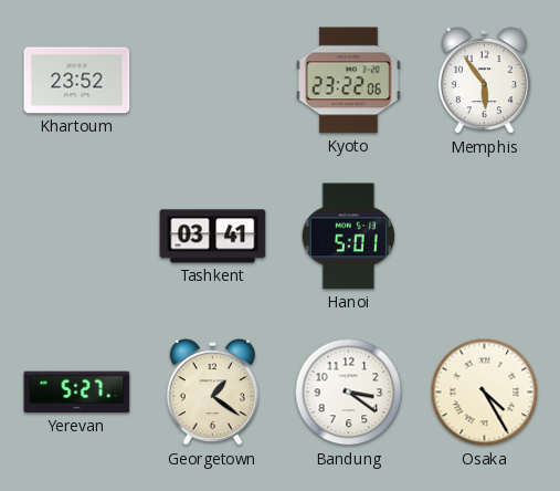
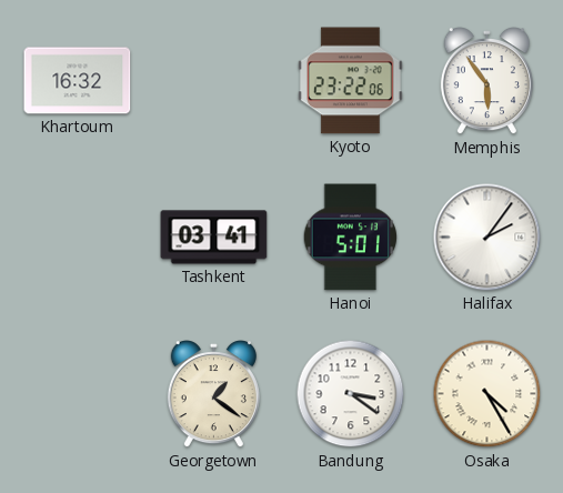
Khartoum: 23:52 -> 16:32 (78, 81)
Halifax: none -> 2:06 (487, 238)
Yerevan: 5:27 -> none (77, 393)
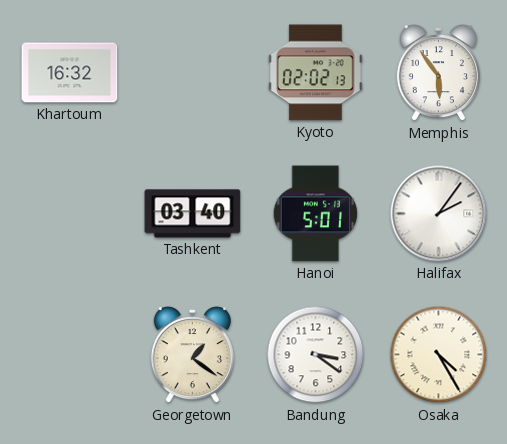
Kyoto: 23:22 -> 02:02 (315, 73)
Tashkent: 03:41 -> 03:40 (193, 214)
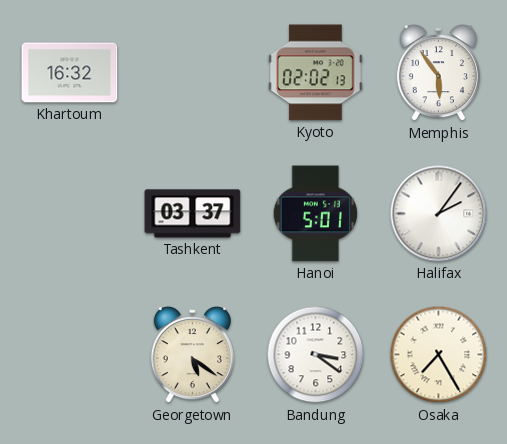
Tashkent: 03:40 -> 03:37 (193, 214)
Georgetown: 1:21 -> 5:21 (192, 356)
Osaka: 4:25 -> 7:25 (439, 355)
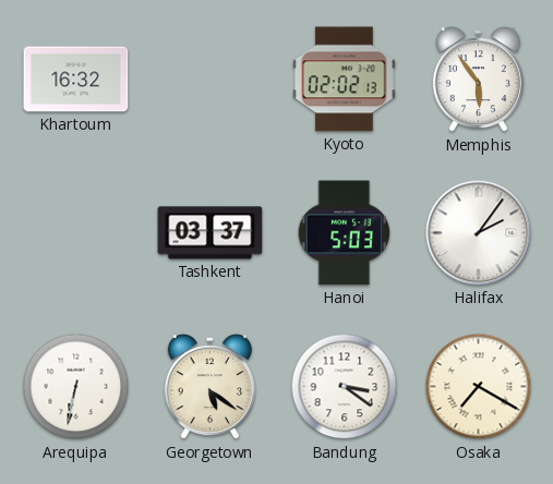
Hanoi: 5:01 -> 5:03 (344, 233)
Arequipa: none -> 6:32 (76, 387)
Osaka: 7:25 -> 7:20 (479, 387)
